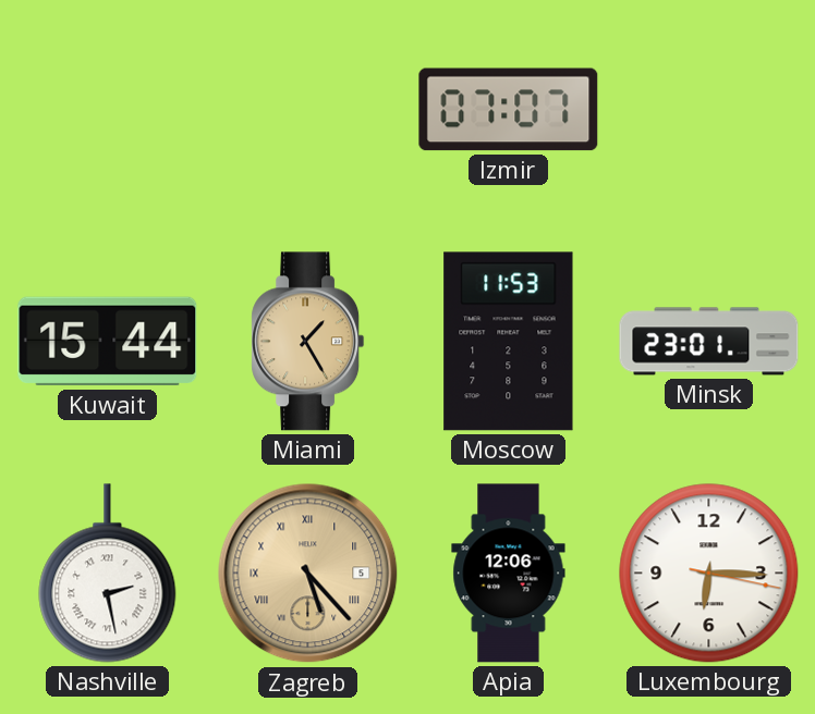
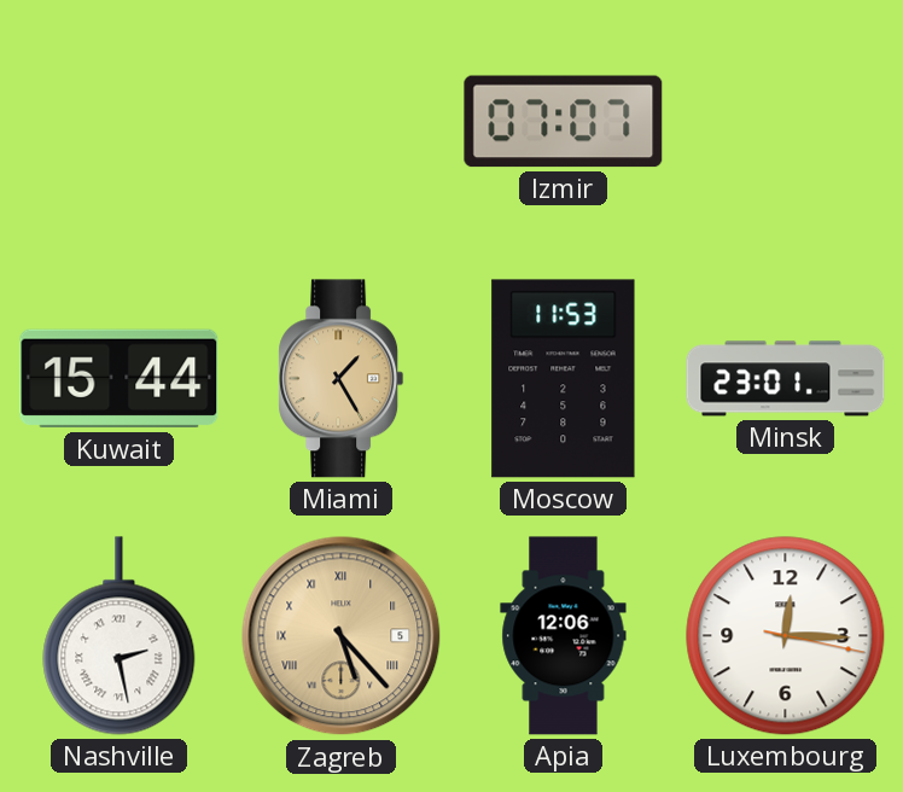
Luxembourg: 6:15 -> 12:15 (786, 636)
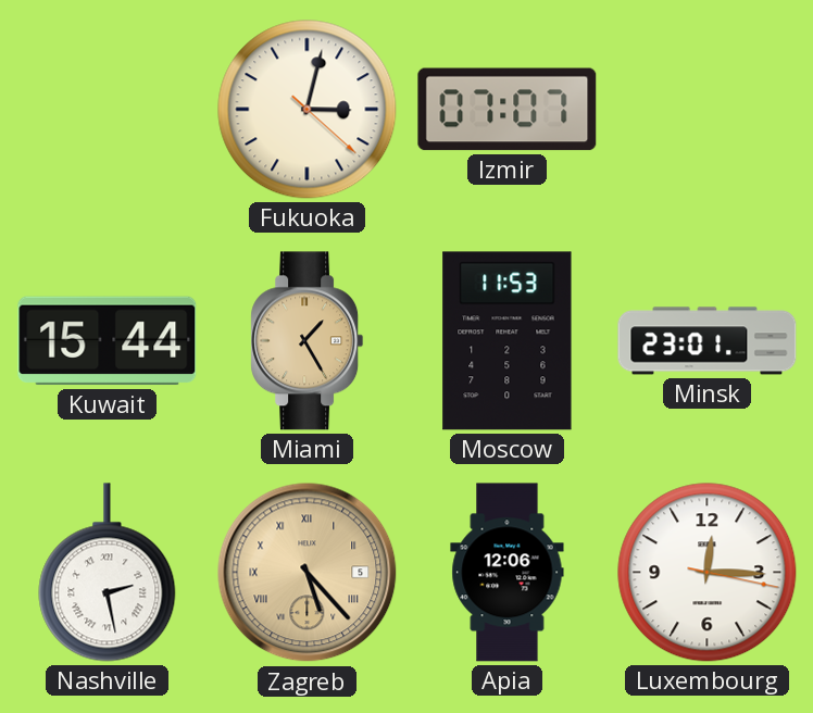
Fukuoka: none -> 3:02 (308, 110)
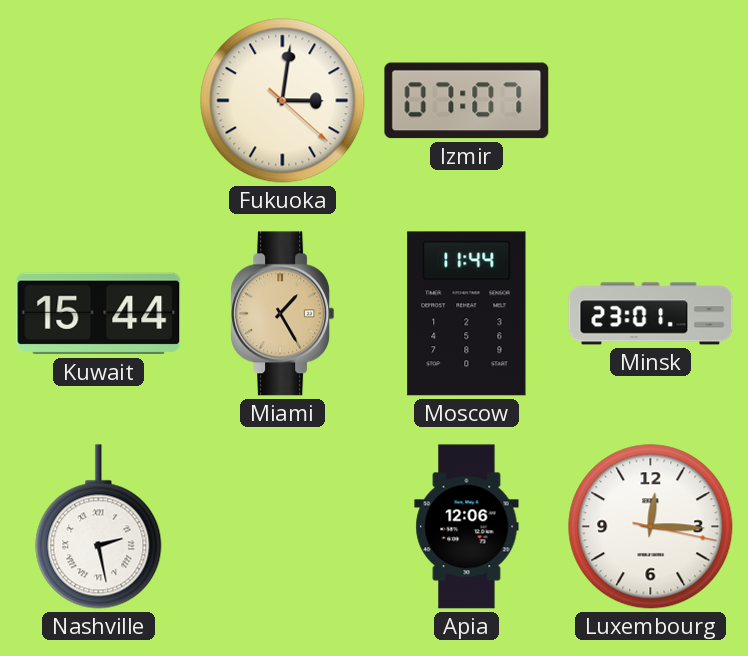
Fukuoka: 3:02 -> 3:01 (283, 101)
Moscow: 11:53 -> 11:44 (467, 314)
Zagreb: 5:23 -> none (308, 573)
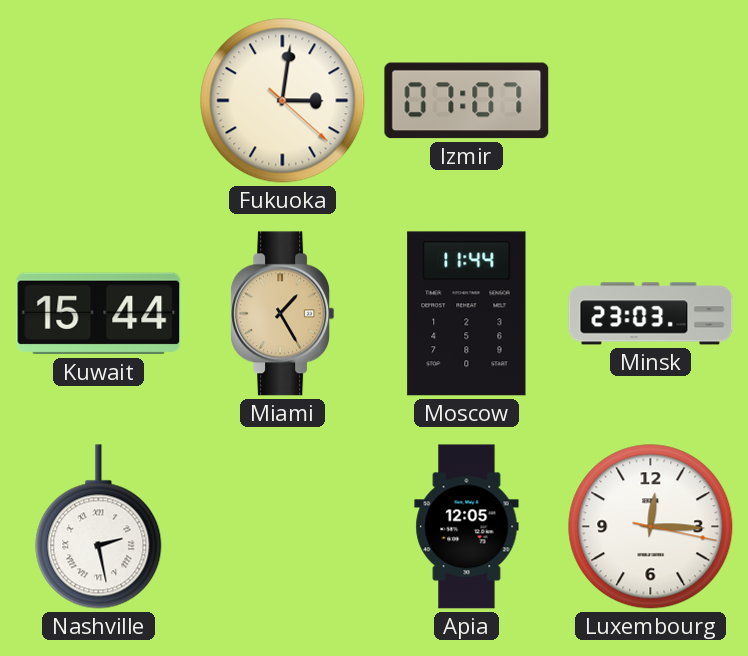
Minsk: 23:01 -> 23:03 (651, 314)
Apia: 12:06 -> 12:05 (467, 527)
